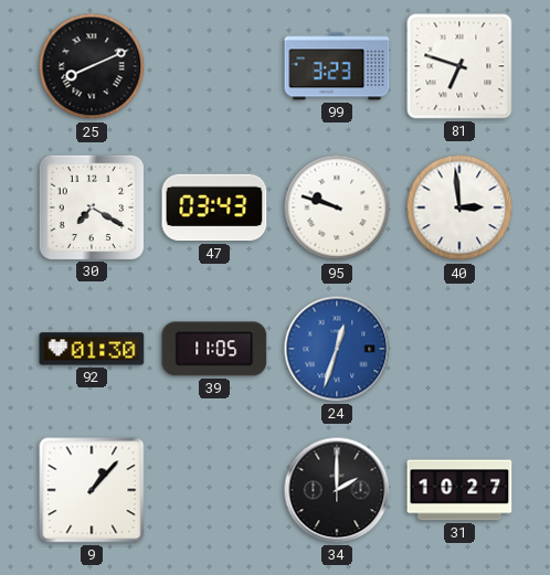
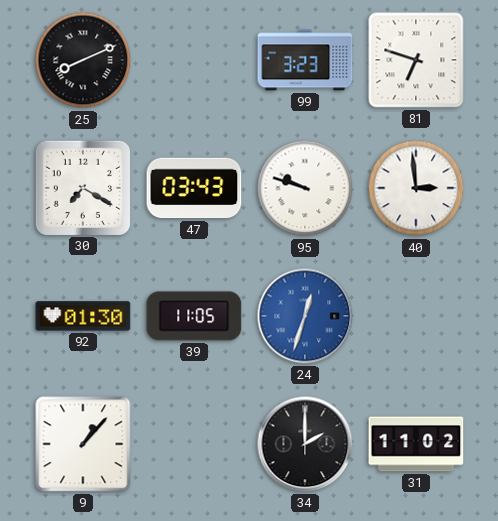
31: 10:27 -> 11:02 (416, 444)
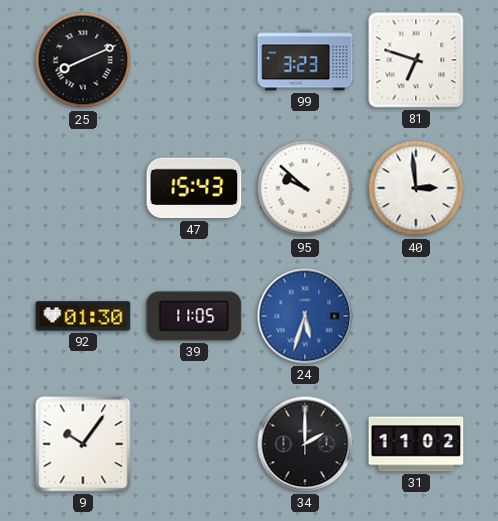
30: 7:20 -> none (82, 187)
47: 03:43 -> 15:43 (194, 188)
95: 9:48 -> 9:52 (305, 188)
24: 12:33 -> 5:33 (305, 316)
9: 1:07 -> 10:06 (83, 444)
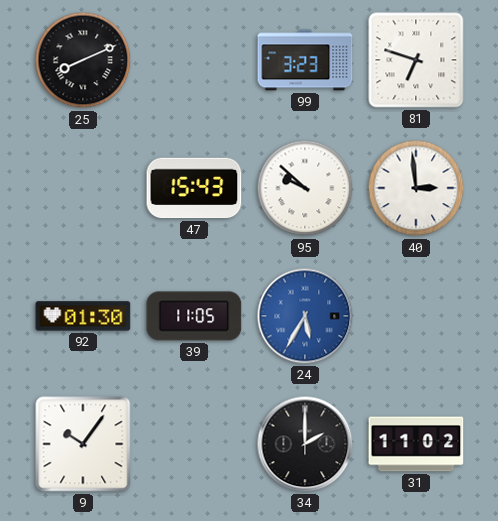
24: 5:33 -> 5:35 (305, 316)
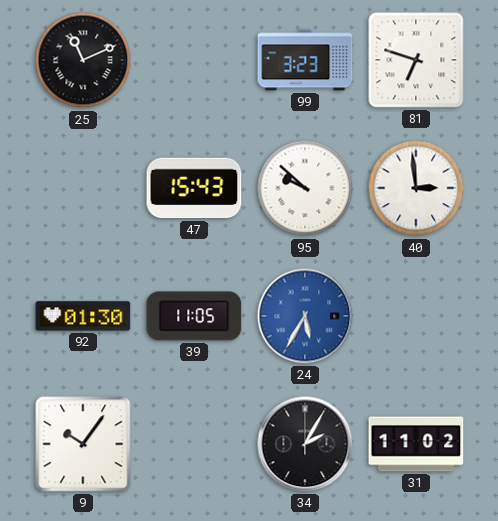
25: 8:11 -> 11:11 (83, 60)
34: 2:00 -> 2:05 (305, 444)
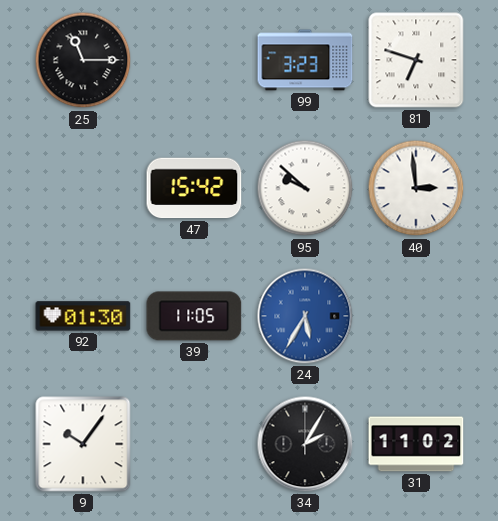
25: 11:11 -> 11:15 (83, 60)
47: 15:43 -> 15:42 (194, 188)
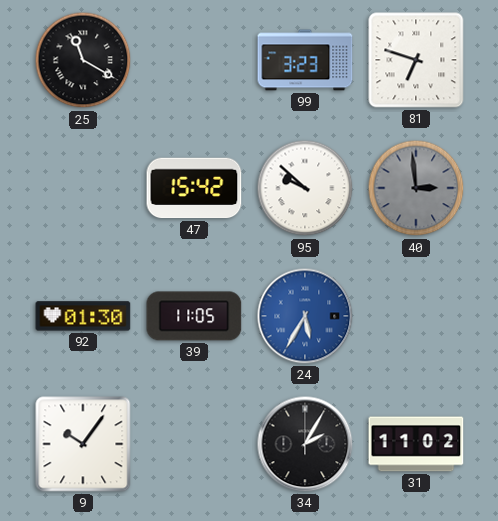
25: 11:15 -> 11:20 (83, 60)
40 dial: white -> grey (416, 188)
